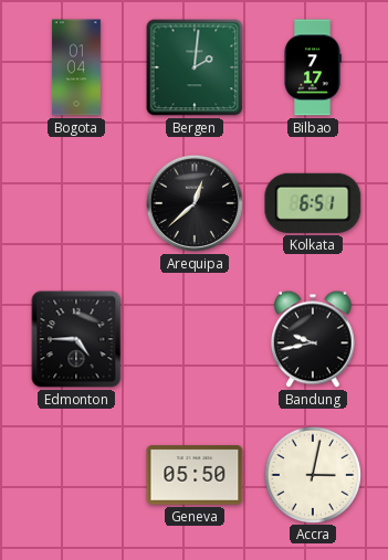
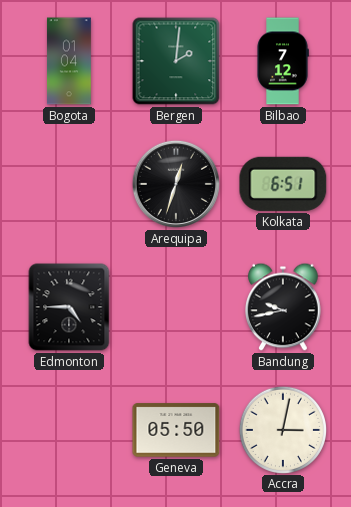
Bilbao: 7:17 -> 7:12 (283, 61)
Arequipa: 12:38 -> 12:33 (176, 184)
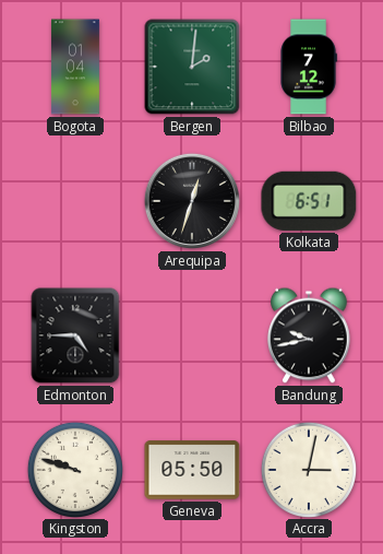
Kingston: none -> 9:48 (74, 469)
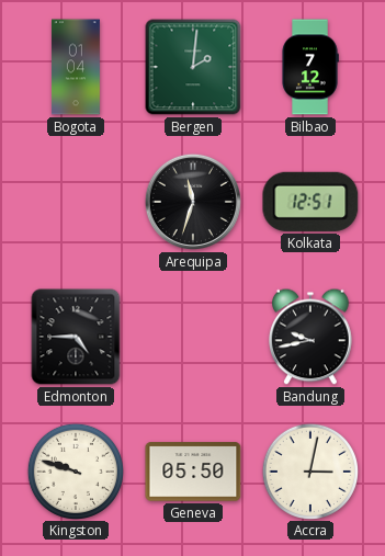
Arequipa: 12:33 -> 11:33 (193, 202)
Kolkata: 6:51 -> 12:51 (310, 202)
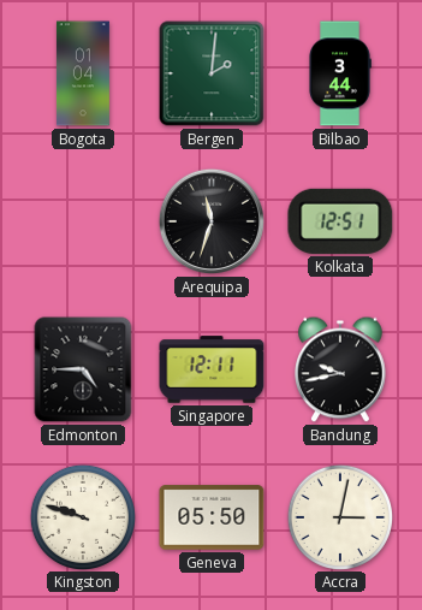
Bilbao: 7:12 -> 3:44 (340, 73)
Singapore: none -> 12:11 (212, 369)
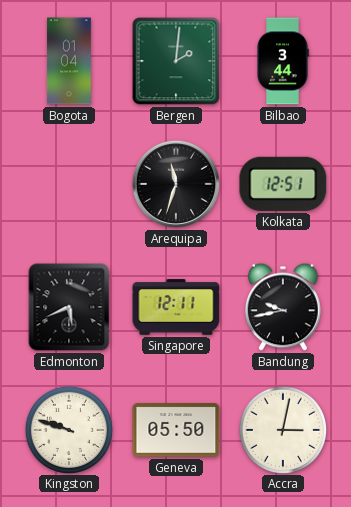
Edmonton: 4:45 -> 5:41 (69, 307)
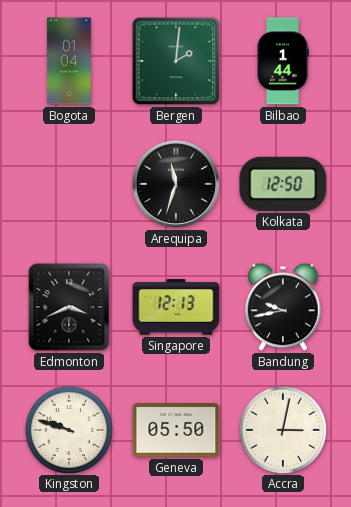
Bilbao: 3:44 -> 1:44 (283, 61)
Kolkata: 12:51 -> 12:50 (283, 184)
Edmonton: 5:41 -> 3:41 (69, 307)
Singapore: 12:11 -> 12:13 (176, 307)
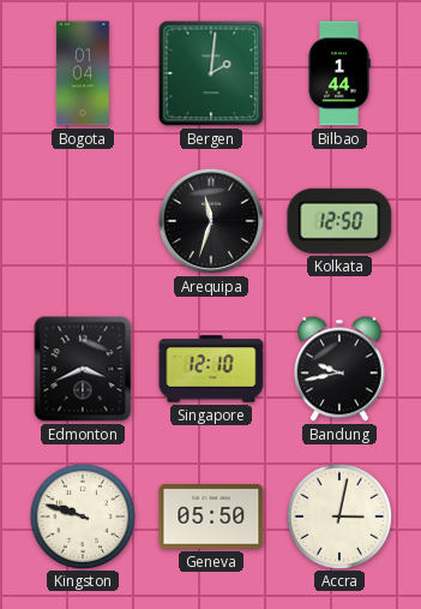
Singapore: 12:13 -> 12:10 (211, 369)
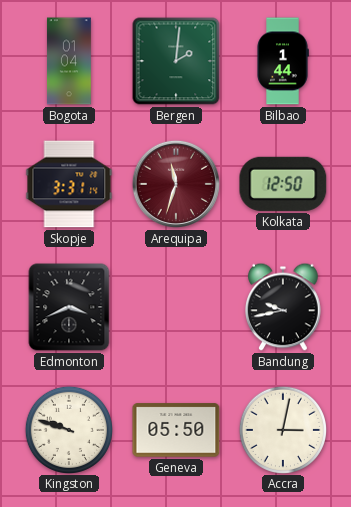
Skopje: none -> 3:31 (69, 184)
Arequipa dial: black -> burgundy (176, 184)
Singapore: 12:10 -> none (211, 369)
